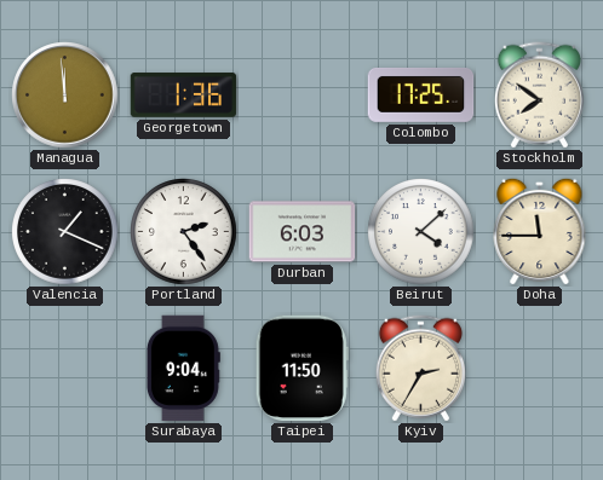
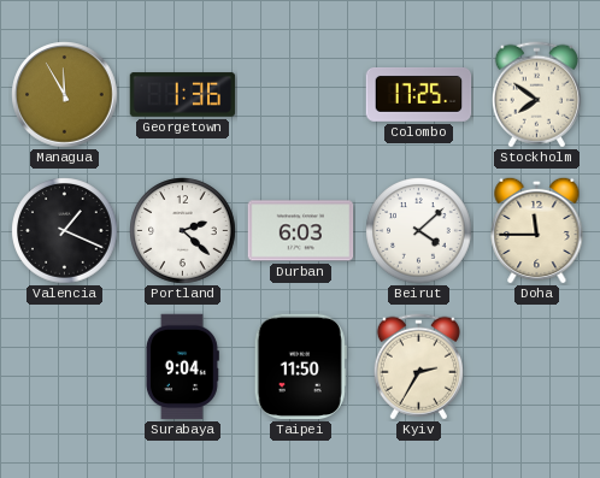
Managua: 11:59 -> 11:55 (65, 95)
Portland: 2:24 -> 2:22 (183, 231)
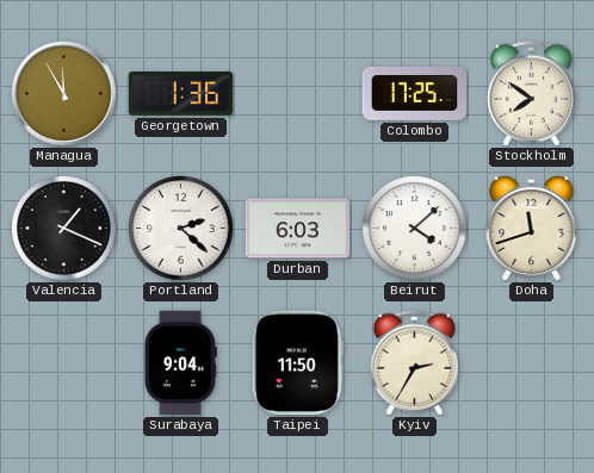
Doha: 11:45 -> 11:42 (532, 228)
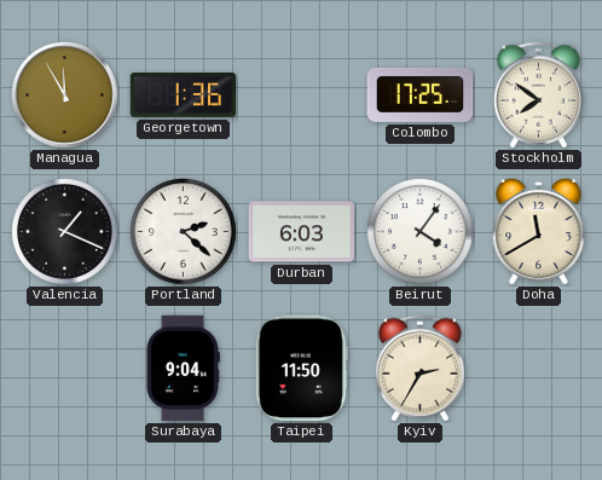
Beirut: 4:08 -> 4:06 (421, 232)
Doha: 11:42 -> 11:40 (539, 231)
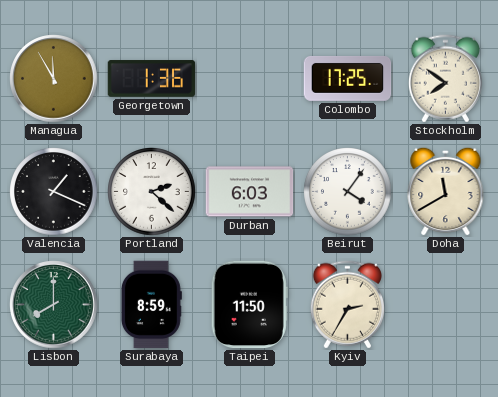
Lisbon: none -> 8:00 (54, 305)
Surabaya: 9:04 -> 8:59 (151, 305)
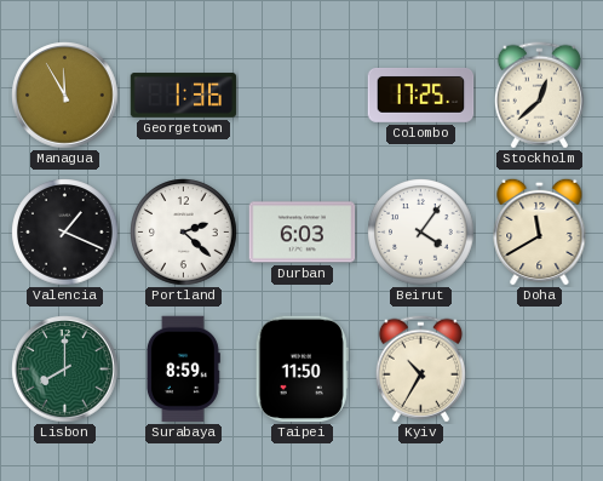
Stockholm: 7:51 -> 12:38 (539, 96)
Kyiv: 2:35 -> 10:35 (420, 370)
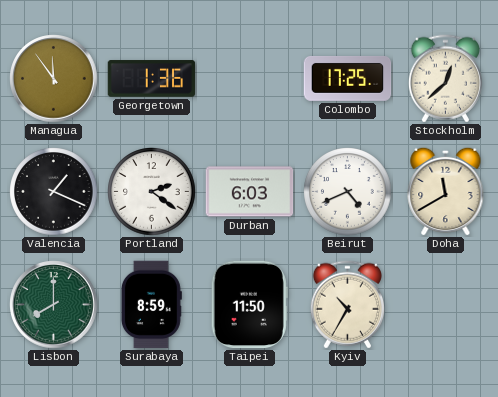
Managua: 11:55 -> 11:54 (54, 79)
Portland: 2:22 -> 2:21 (152, 192)
Beirut: 4:06 -> 4:41 (348, 192)
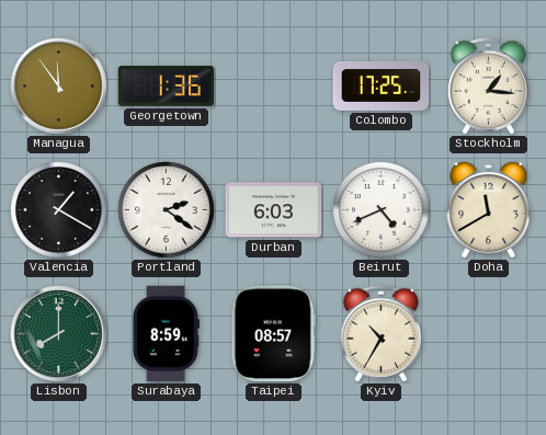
Stockholm: 12:38 -> 1:16 (488, 87)
Valencia: 1:19 -> 1:20 (59, 210)
Taipei: 11:50 -> 08:57 (273, 334)
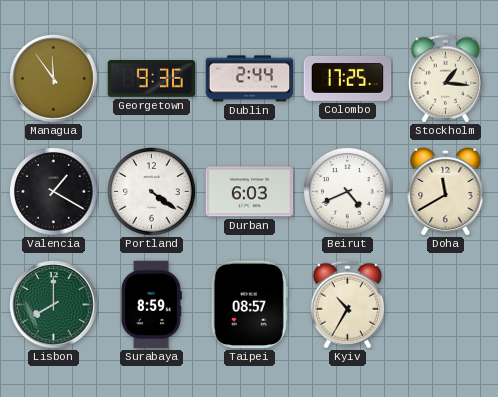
Georgetown: 1:36 -> 9:36 (152, 79)
Dublin: none -> 2:44 (250, 79)
Portland: 2:21 -> 4:21 (152, 192)
